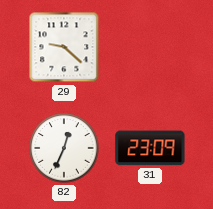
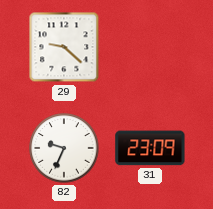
82: 12:34 -> 9:34 (64, 148)
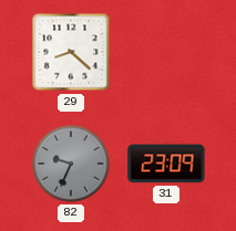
29: 9:22 -> 8:22 (71, 52)
82 dial: white -> grey (71, 164)
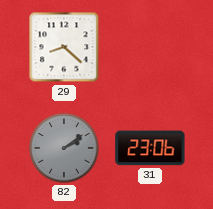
82: 9:34 -> 2:09 (64, 148)
31: 23:09 -> 23:06 (150, 148)
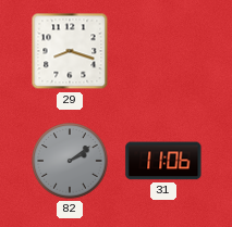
29: 8:22 -> 8:18 (70, 51)
31: 23:06 -> 11:06 (163, 161)
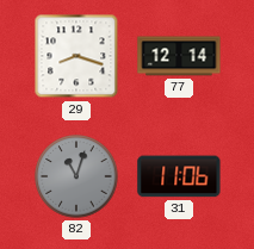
77: none -> 12:14 (179, 56)
82: 2:09 -> 11:03 (76, 176)
